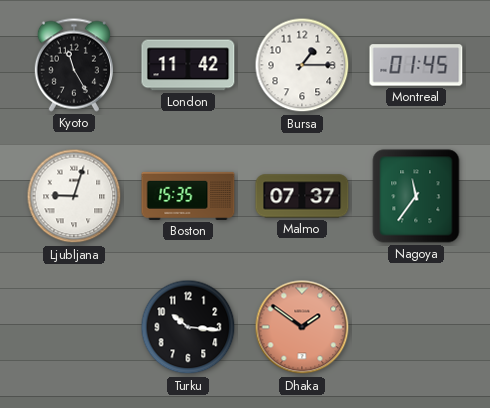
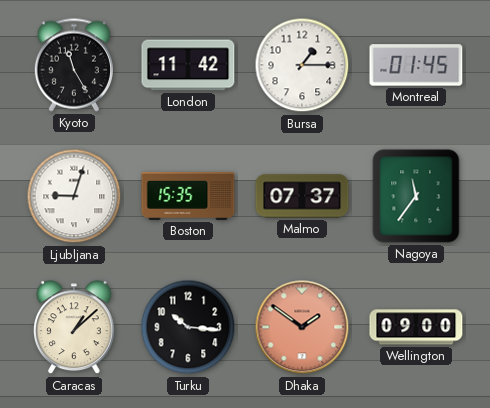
Caracas: none -> 1:08 (74, 328)
Wellington: none -> 09:00 (416, 327)
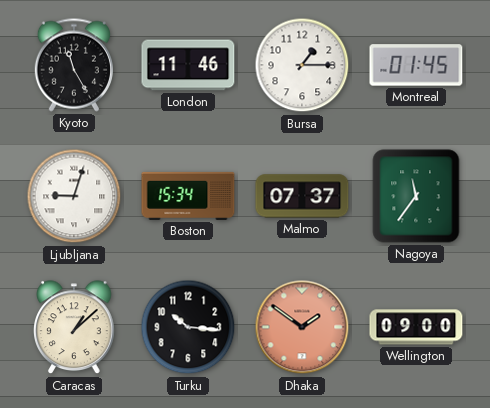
London: 11:42 -> 11:46 (188, 65)
Boston: 15:35 -> 15:34 (188, 196)
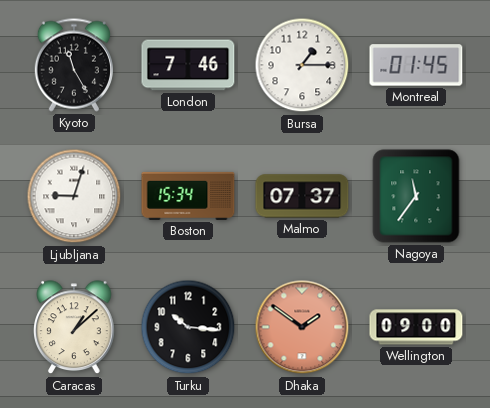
London: 11:46 -> 7:46 (188, 65)
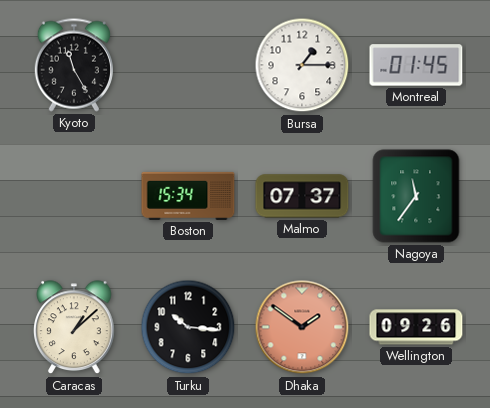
London: 7:46 -> none (188, 65)
Ljubljana: 9:03 -> none (74, 196)
Wellington: 09:00 -> 09:26 (416, 327)
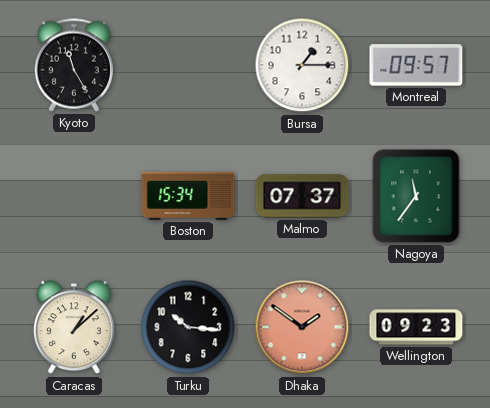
Montreal: 01:45 -> 09:57 (416, 65)
Wellington: 09:26 -> 09:23 (416, 327)
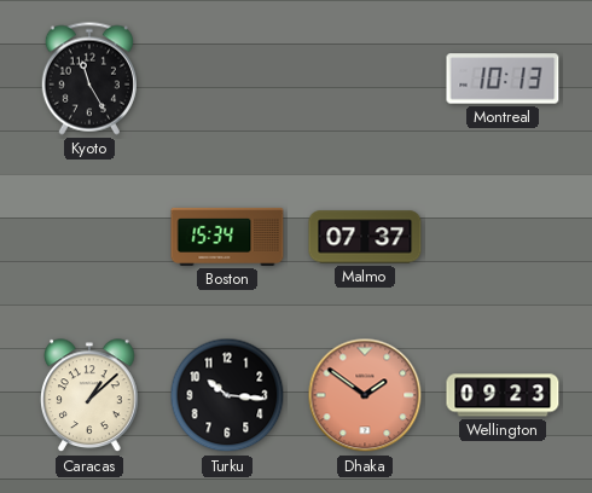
Bursa: 1:15 -> none (302, 65)
Montreal: 09:57 -> 10:13 (503, 79)
Nagoya: 11:36 -> none (416, 196)
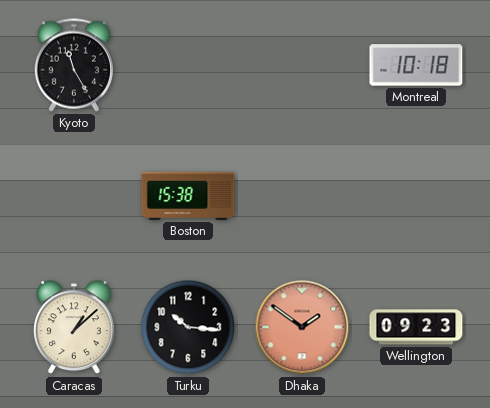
Montreal: 10:13 -> 10:18 (416, 65)
Boston: 15:34 -> 15:38 (188, 196)
Malmo: 07:37 -> none (365, 237)
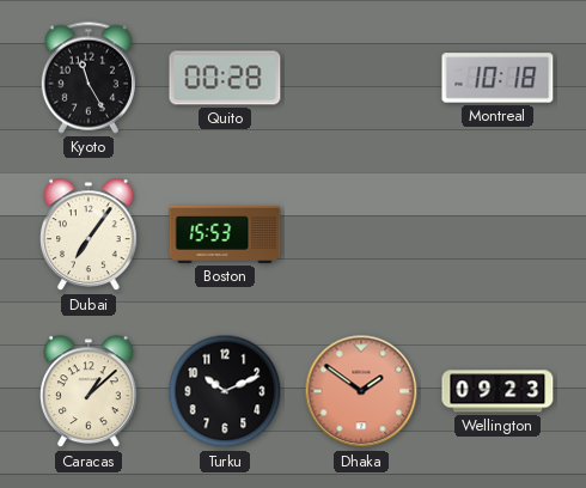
Quito: none -> 00:28 (225, 78)
Dubai: none -> 7:06 (88, 236)
Boston: 15:38 -> 15:53 (225, 234)
Turku: 10:16 -> 10:11 (225, 391)
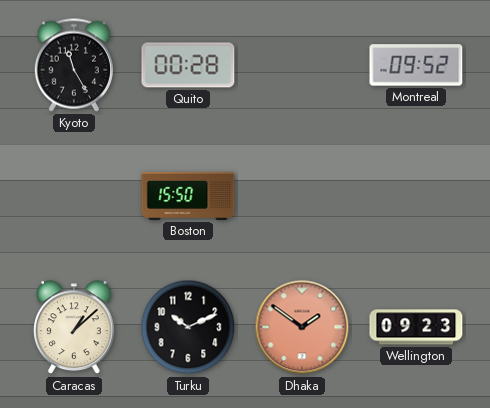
Montreal: 10:18 -> 09:52 (416, 65)
Dubai: 7:06 -> none (88, 236)
Boston: 15:53 -> 15:50 (188, 196)
